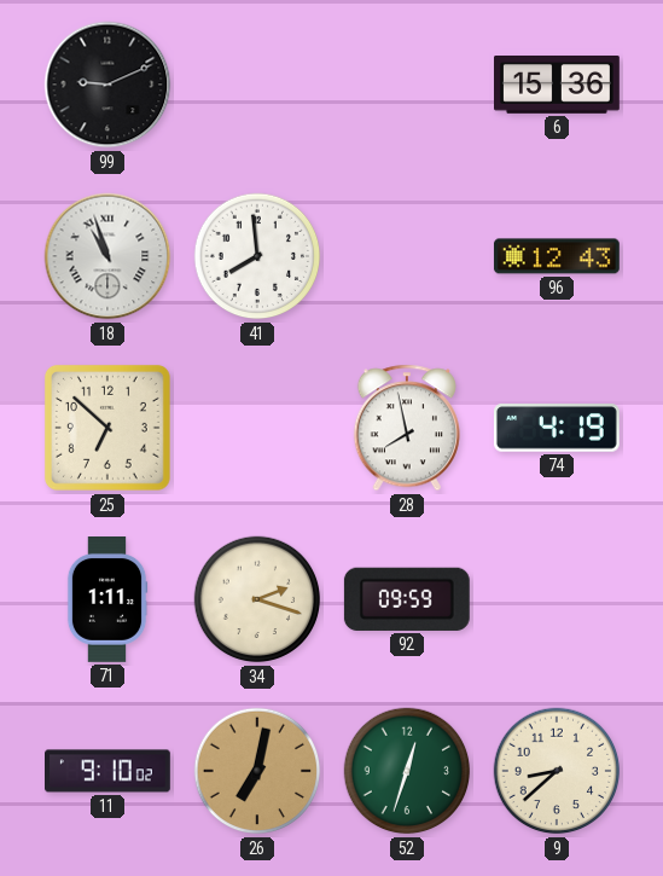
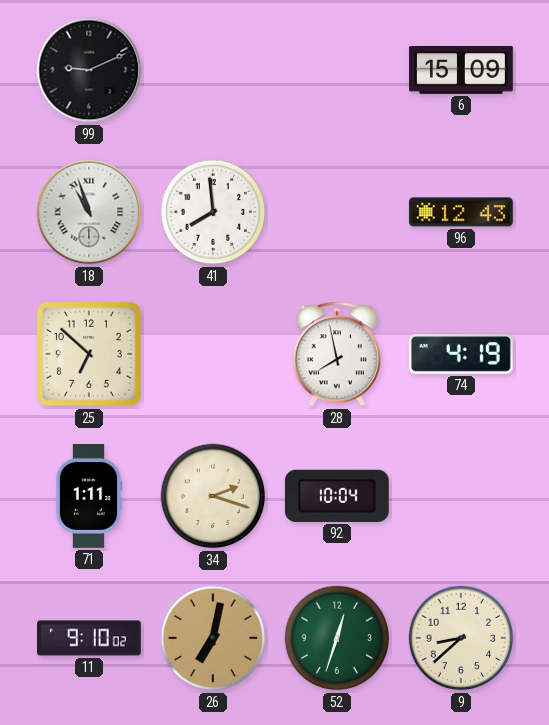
6: 15:36 -> 15:09 (462, 71)
92: 09:59 -> 10:04 (337, 496)
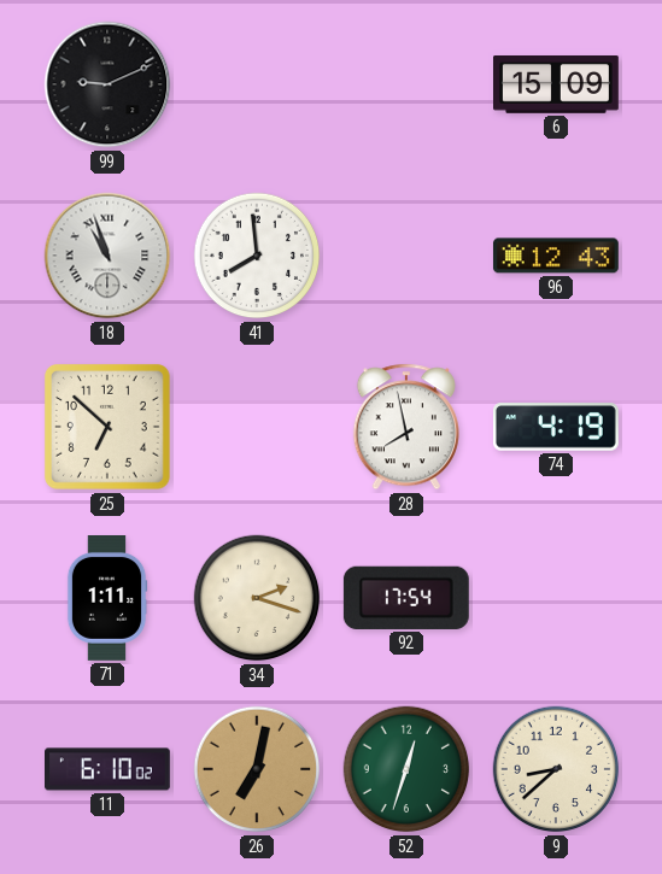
92: 10:04 -> 17:54 (406, 598)
11: 9:10 -> 6:10 (109, 769)
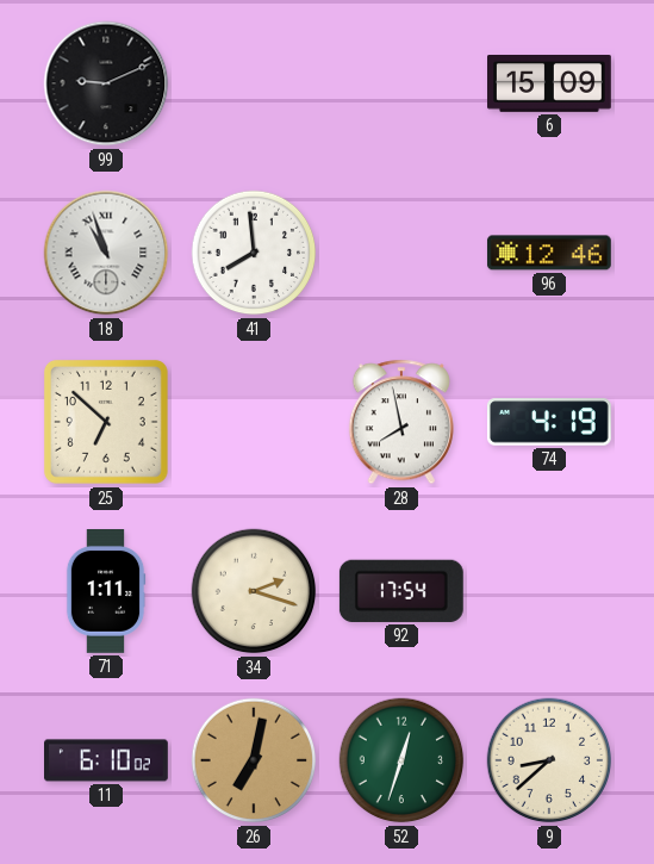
96: 12:43 -> 12:46 (549, 253)
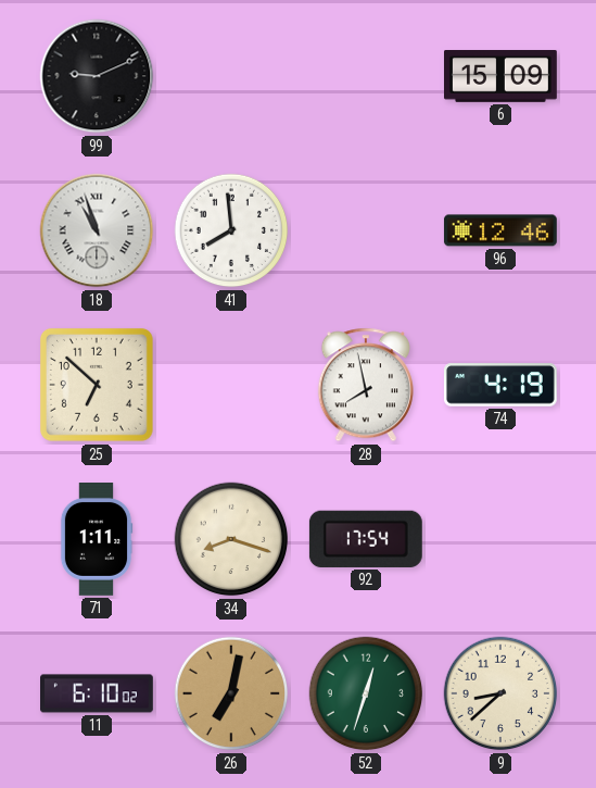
34: 2:18 -> 8:18 (231, 539)
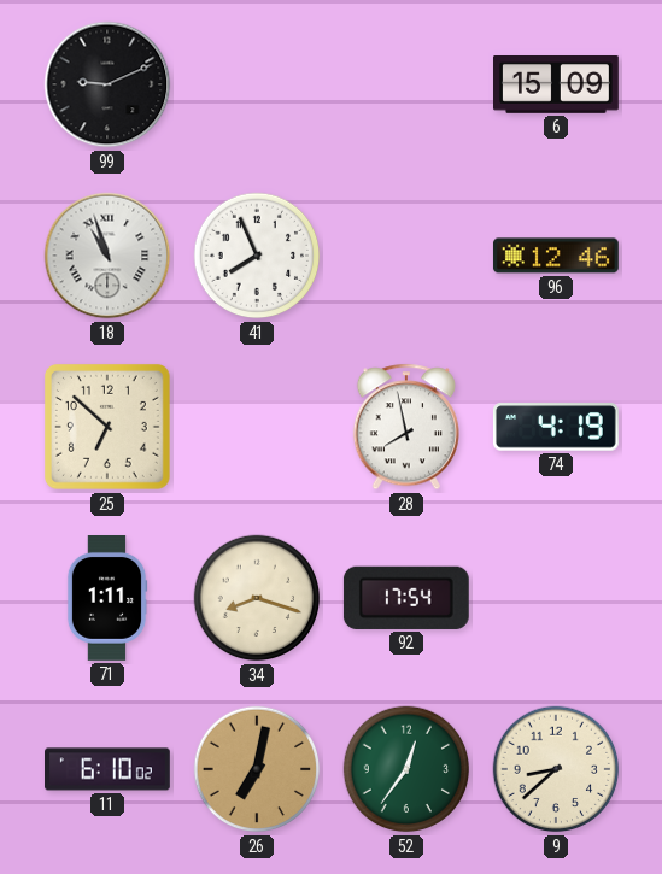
41: 7:59 -> 7:56 (257, 256)
52: 12:33 -> 12:36 (406, 769)
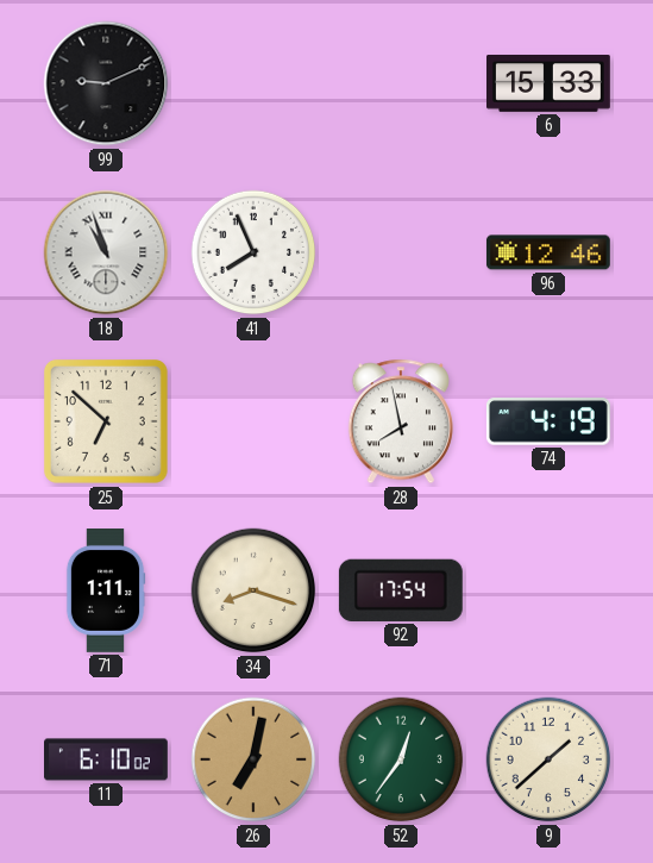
6: 15:09 -> 15:33 (550, 85)
9: 8:38 -> 1:38 (548, 759)
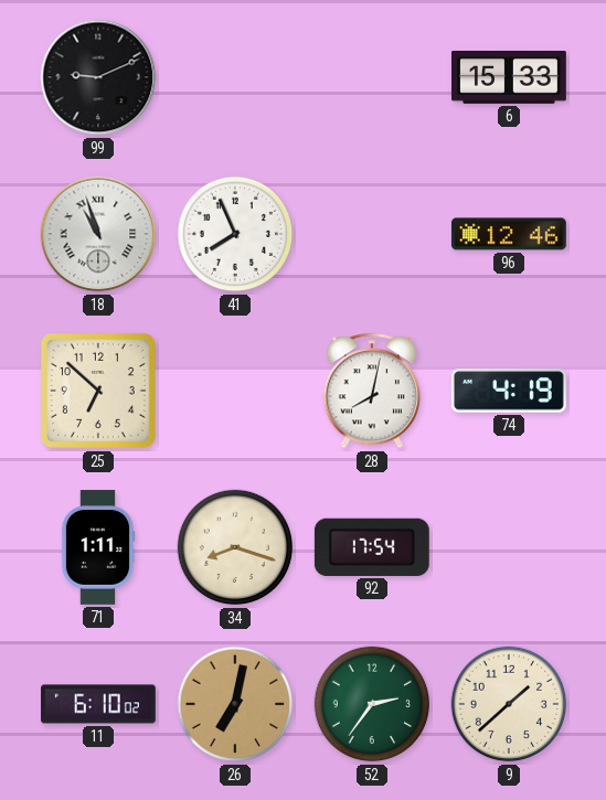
28: 7:58 -> 8:02 (372, 391)
52: 12:36 -> 2:36 (372, 704)
